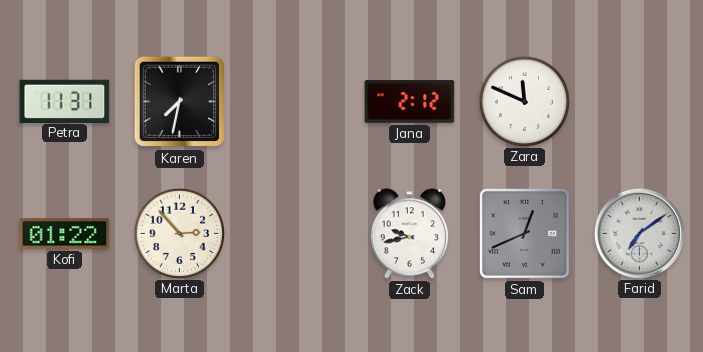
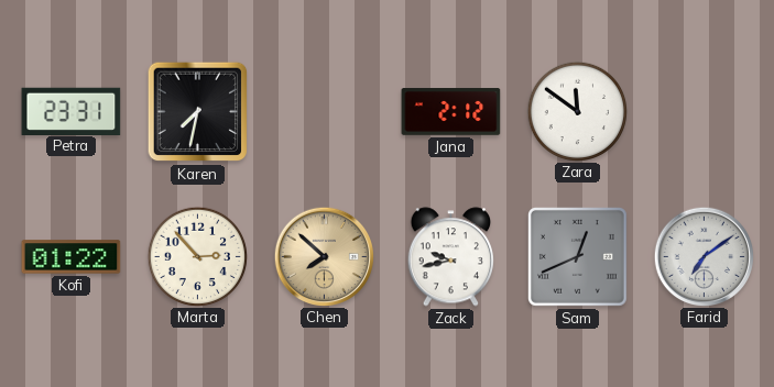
Petra: 11:31 -> 23:31 (72, 111)
Zara: 11:49 -> 11:51 (577, 111)
Chen: none -> 7:52 (324, 256)
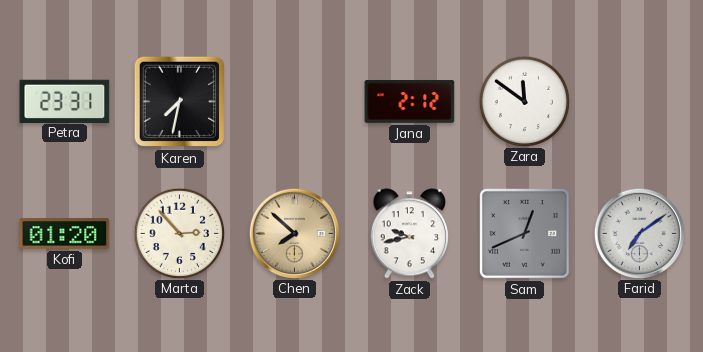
Kofi: 01:22 -> 01:20 (65, 234)
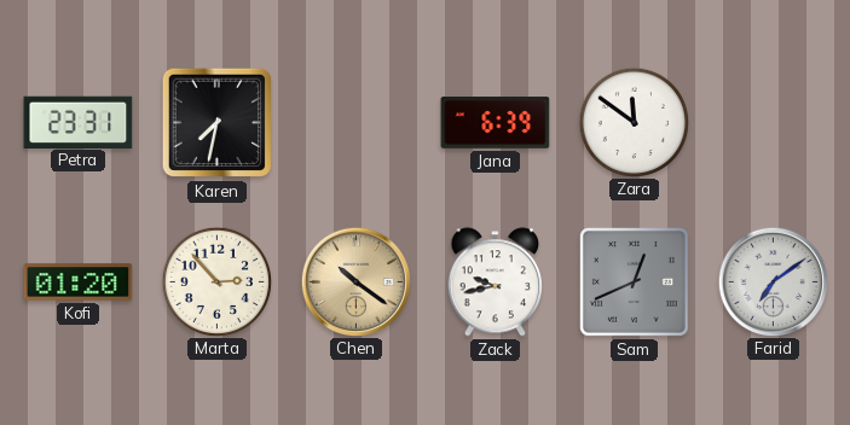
Jana: 2:12 -> 6:39 (496, 123)
Chen: 7:52 -> 10:21 (355, 281)
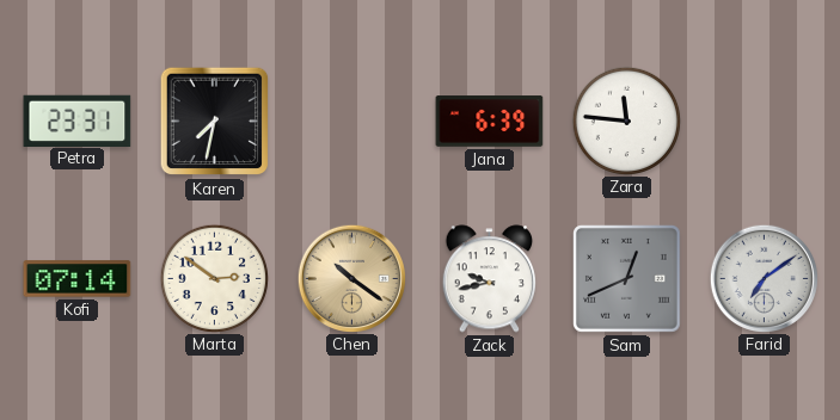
Zara: 11:51 -> 11:46 (626, 121)
Kofi: 01:20 -> 07:14 (78, 279)
Marta: 2:53 -> 2:51 (214, 278)
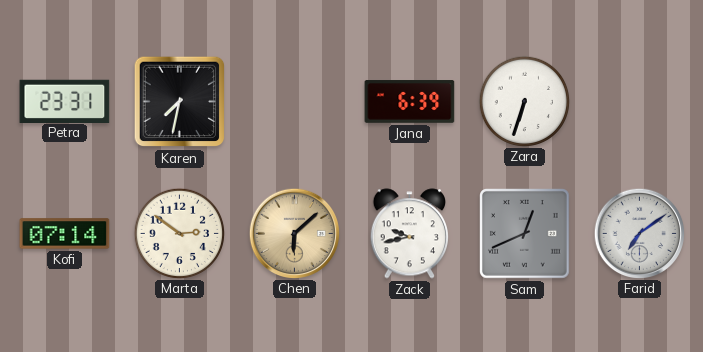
Zara: 11:46 -> 6:33 (524, 101)
Chen: 10:21 -> 6:08 (294, 233)
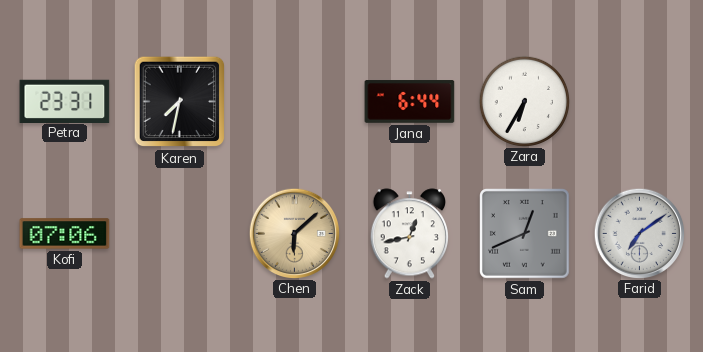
Jana: 6:39 -> 6:44 (410, 102)
Zara: 6:33 -> 6:35 (524, 101)
Kofi: 07:14 -> 07:06 (65, 234)
Marta: 2:51 -> none (179, 233)
Zack: 9:43 -> 12:43 (409, 234)
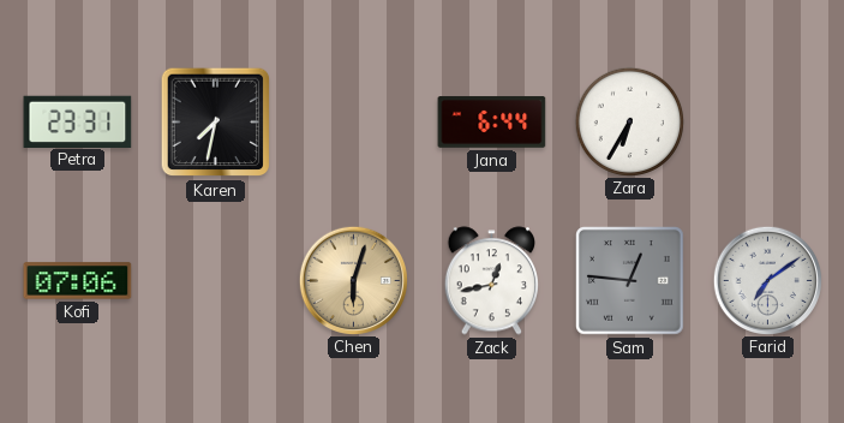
Chen: 6:08 -> 6:03 (353, 280)
Sam: 12:41 -> 12:46 (630, 281)
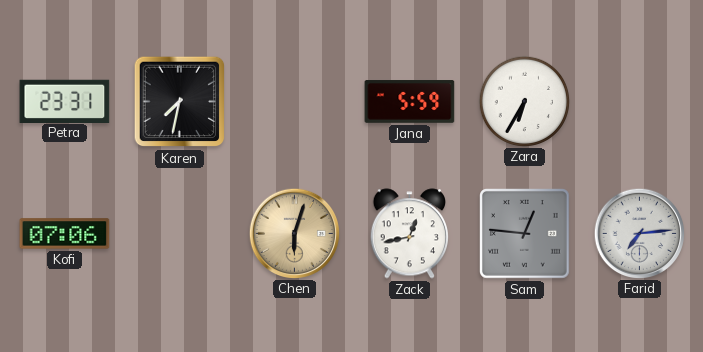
Jana: 6:44 -> 5:59 (410, 102)
Farid: 7:09 -> 7:14 (639, 233)
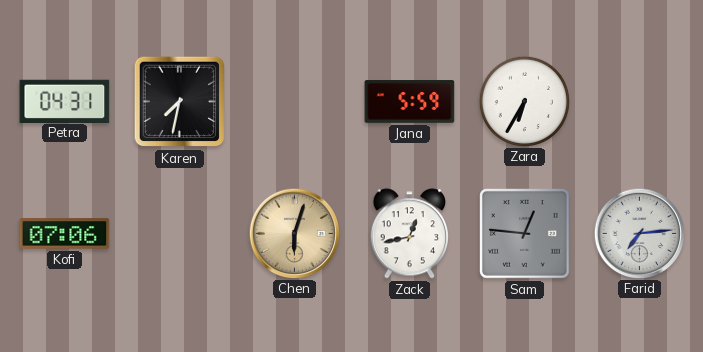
Petra: 23:31 -> 04:31 (65, 101)
